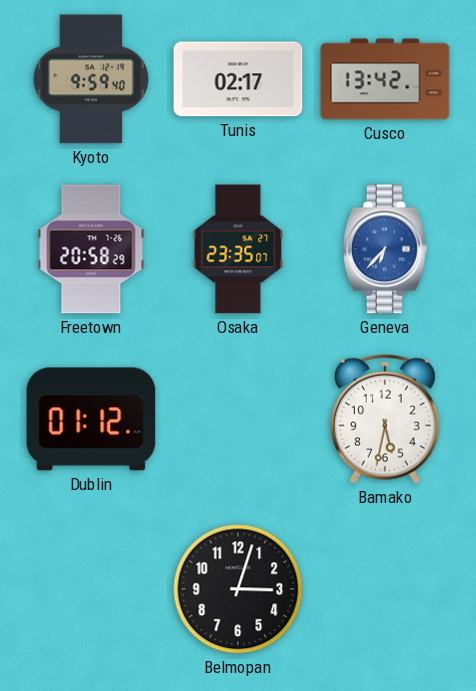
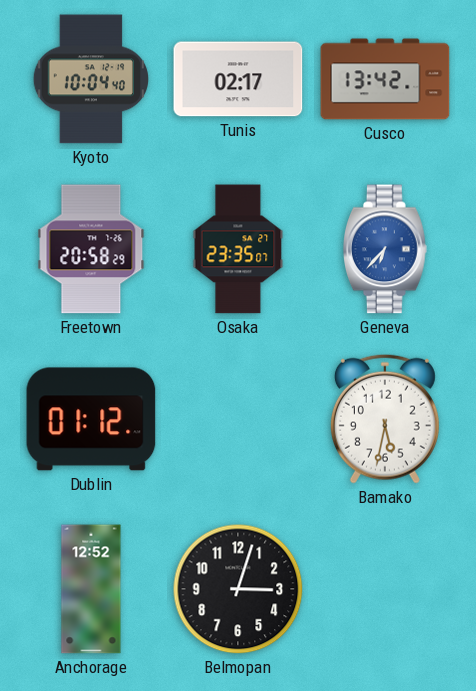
Kyoto: 9:59 -> 10:04 (90, 79)
Anchorage: none -> 12:52 (91, 589)
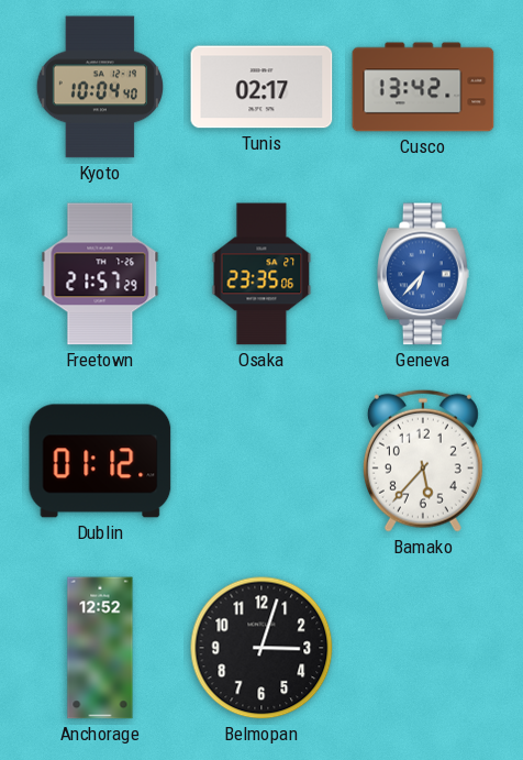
Freetown: 20:58 -> 21:57 (100, 274)
Osaka: 23:35:07 -> 23:35:06 (261, 274)
Bamako: 5:32 -> 5:37 (423, 461)
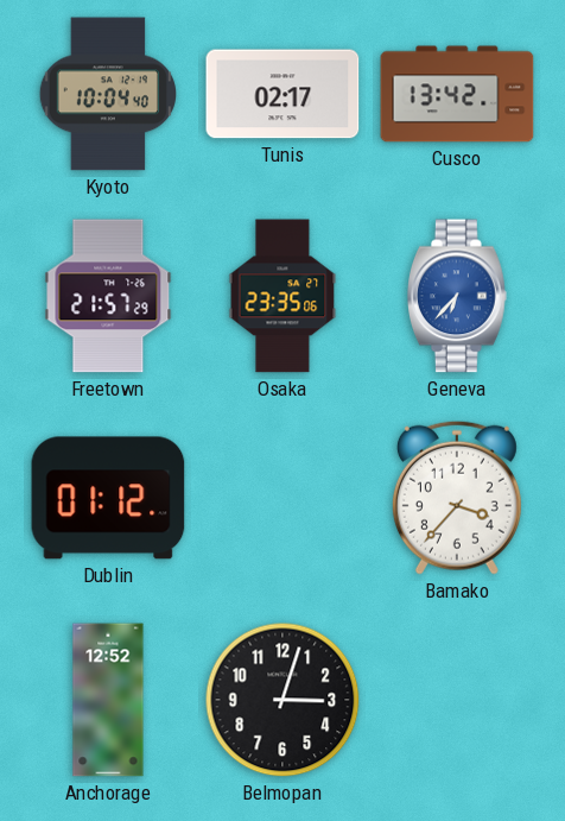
Bamako: 5:37 -> 3:37 (457, 498)
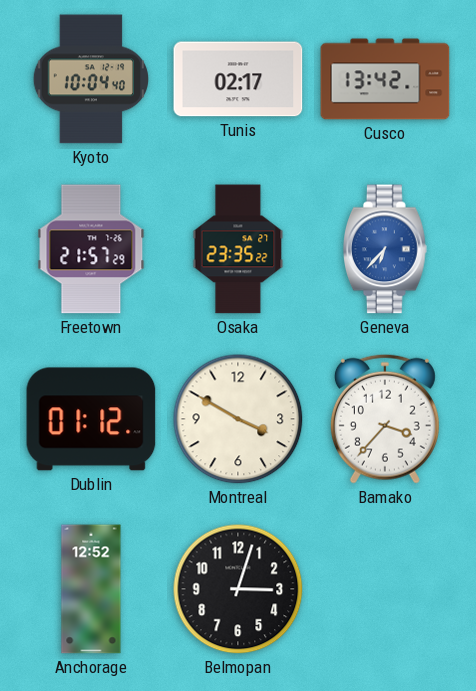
Osaka: 23:35:06 -> 23:35:22 (238, 249)
Montreal: none -> 3:50 (238, 419)
